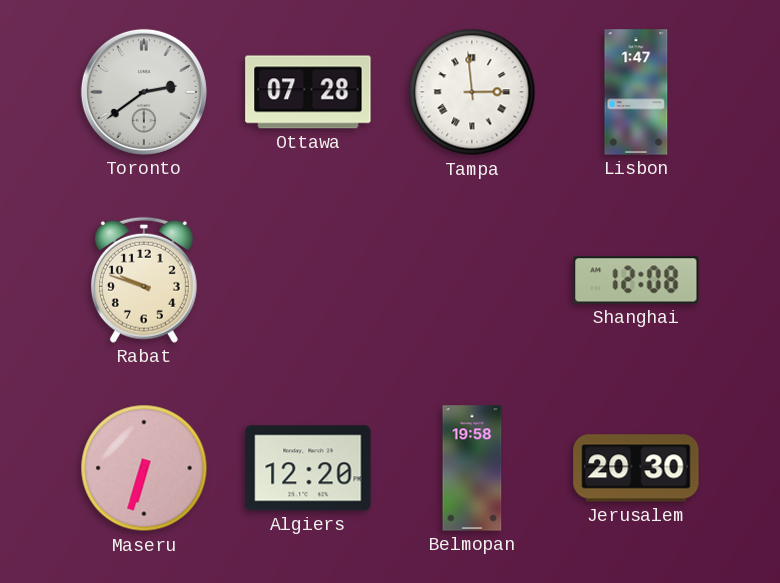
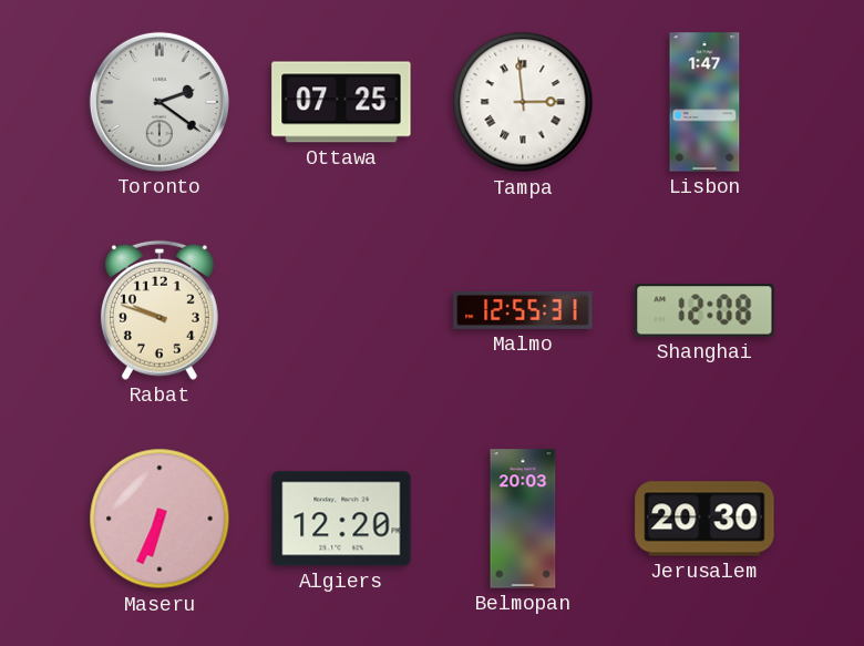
Toronto: 2:39 -> 2:21 (160, 102)
Ottawa: 07:28 -> 07:25 (341, 102)
Malmo: none -> 12:55 (523, 310)
Maseru: 6:33 -> 6:34 (160, 519)
Belmopan: 19:58 -> 20:03 (523, 519)
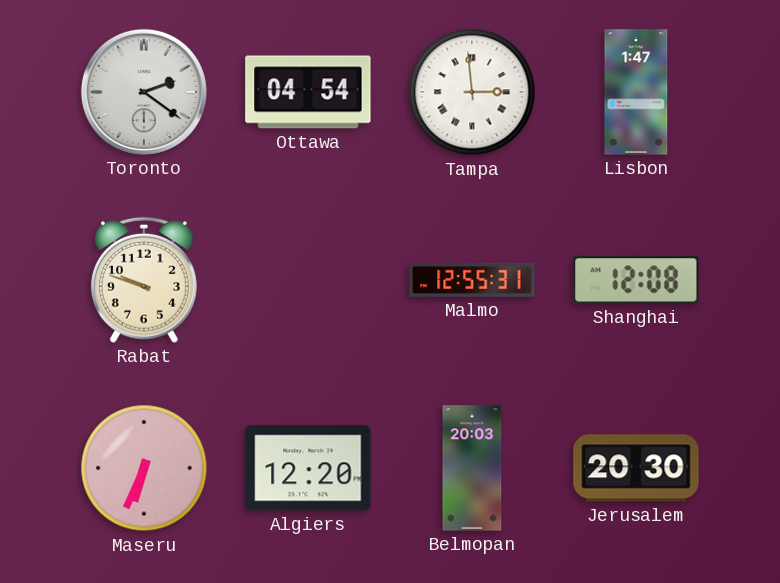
Ottawa: 07:25 -> 04:54 (308, 92)
